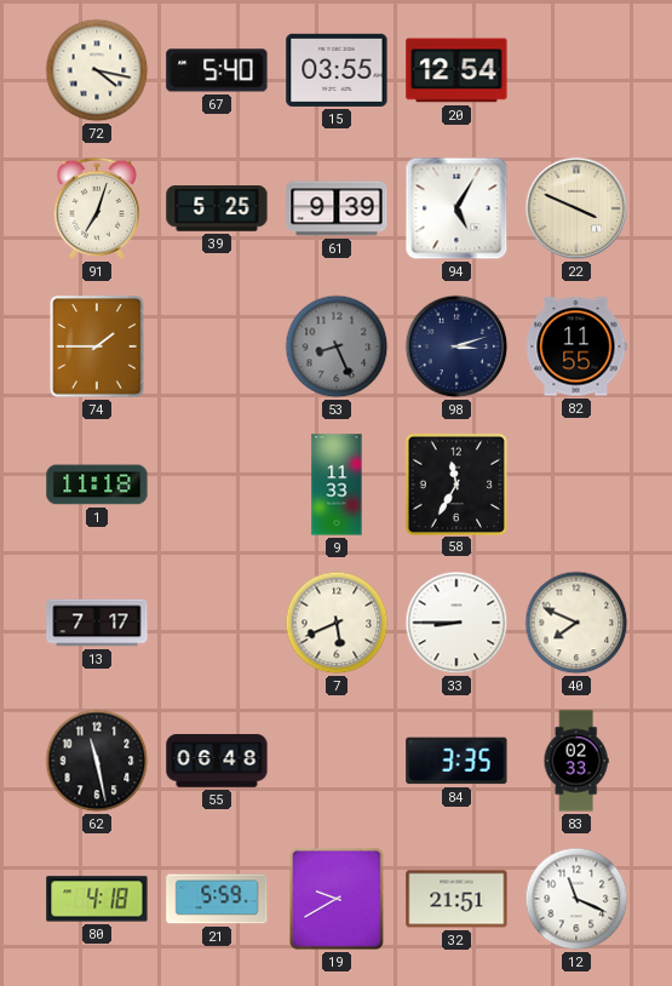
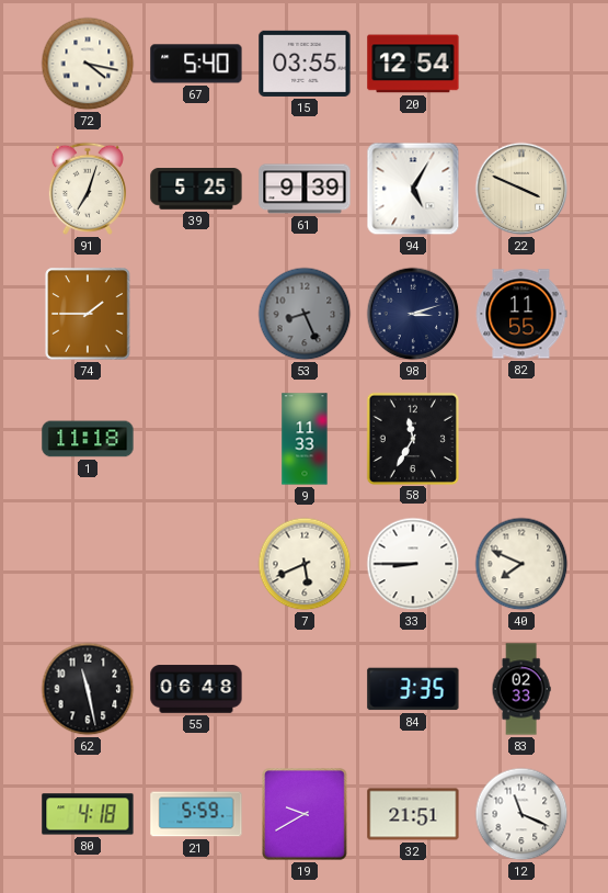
13: 7:17 -> none (97, 623)
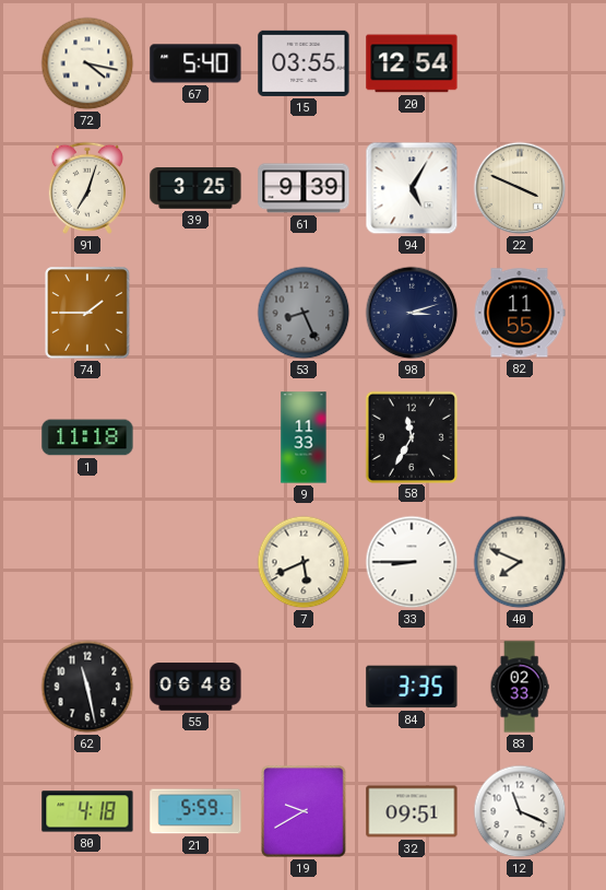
39: 5:25 -> 3:25 (195, 188)
32: 21:51 -> 09:51 (412, 811)
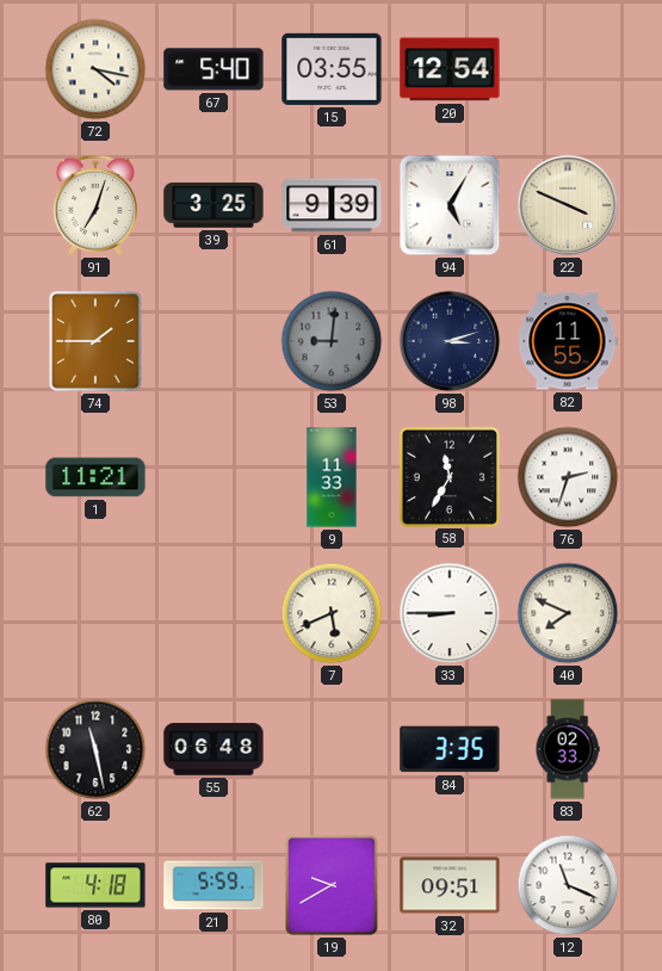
53: 8:26 -> 9:01 (332, 341)
1: 11:18 -> 11:21 (95, 477)
76: none -> 2:33 (568, 477)
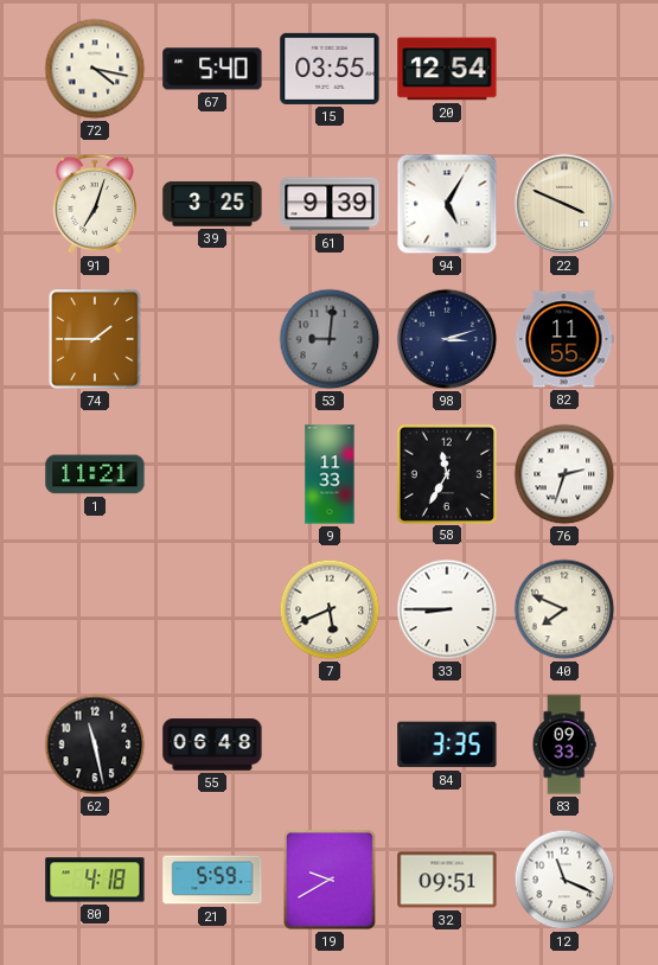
83: 02:33 -> 09:33 (564, 744)
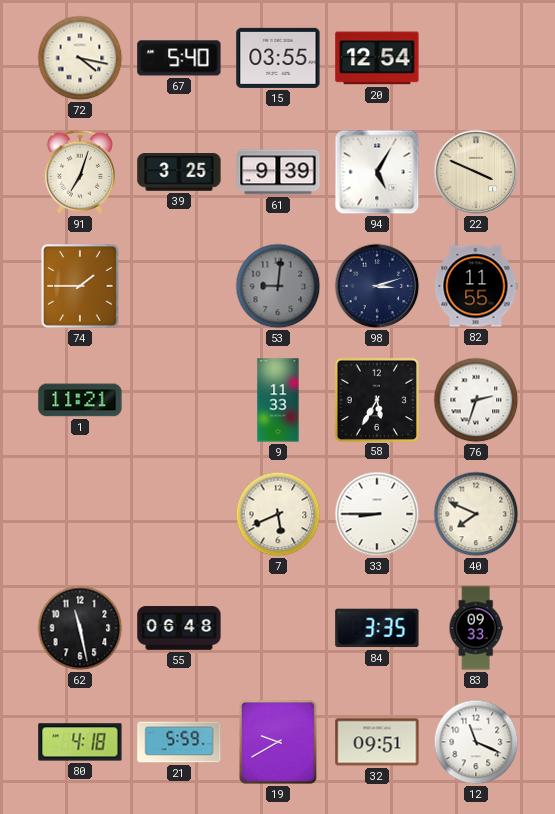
58: 11:35 -> 5:35 (376, 399)
